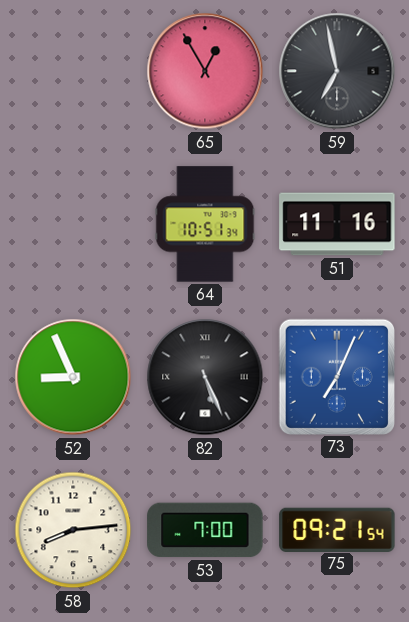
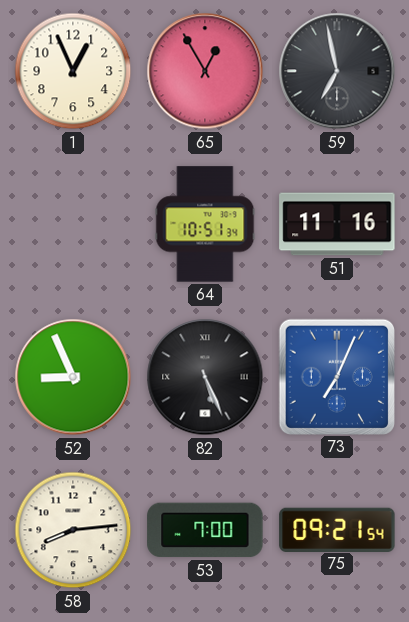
1: none -> 12:56 (73, 71)
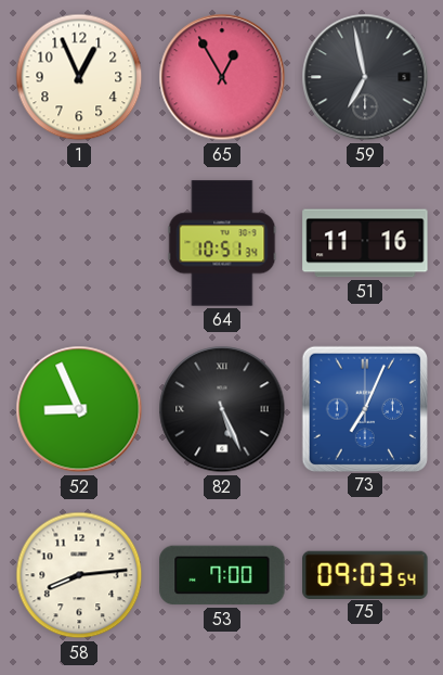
75: 09:21 -> 09:03 (365, 574)
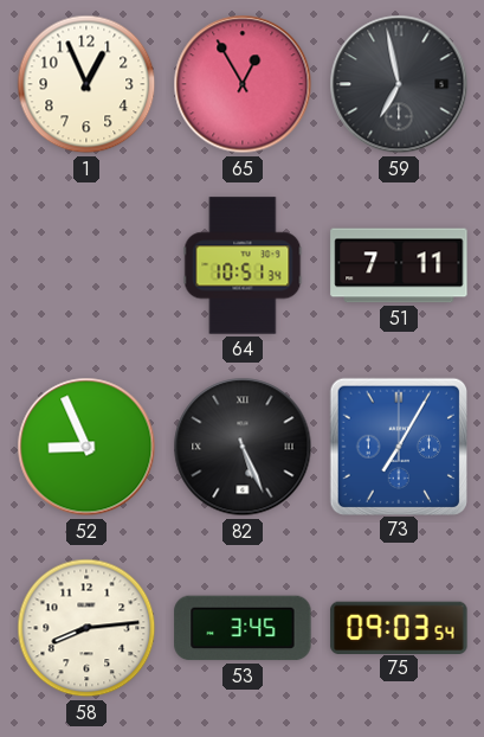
51: 11:16 -> 7:11 (399, 265)
73: 7:04 -> 7:05 (398, 446)
53: 7:00 -> 3:45 (243, 628)
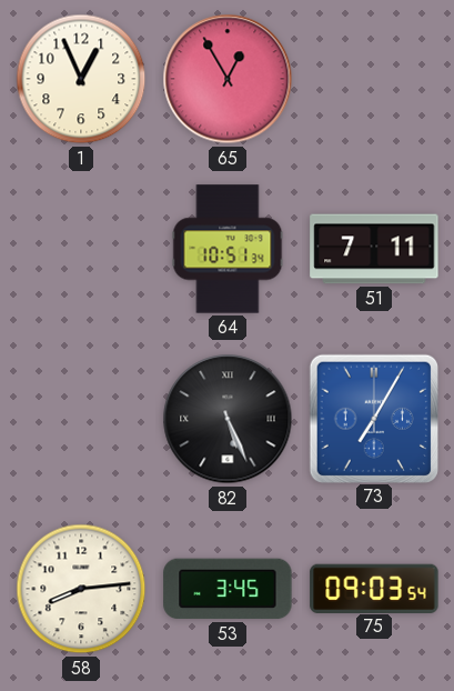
59: 6:58 -> none (399, 84)
52: 8:56 -> none (86, 447)
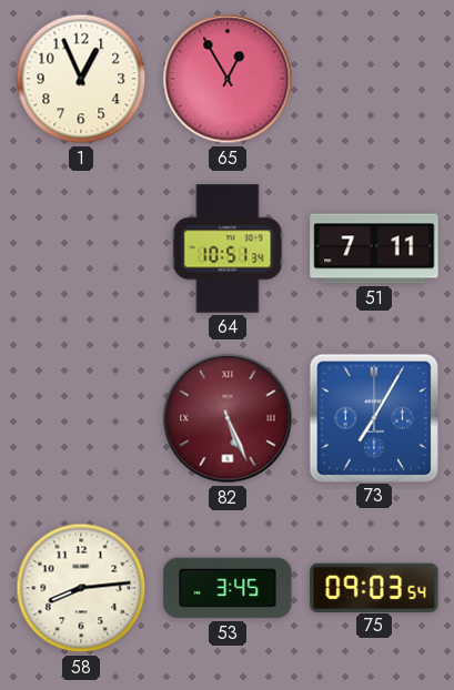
82 dial: black -> burgundy (228, 418)
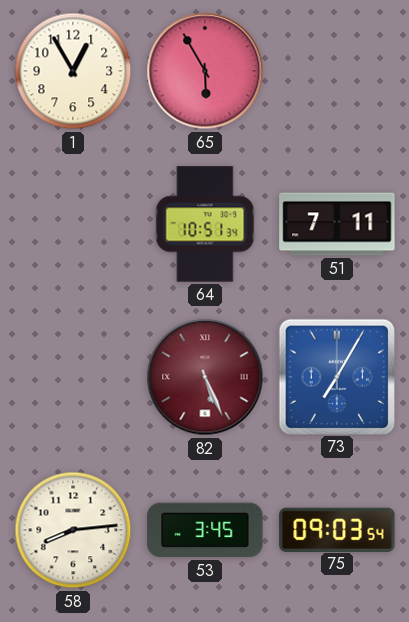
1: 12:56 -> 12:55 (73, 71)
65: 12:55 -> 5:55 (205, 71)
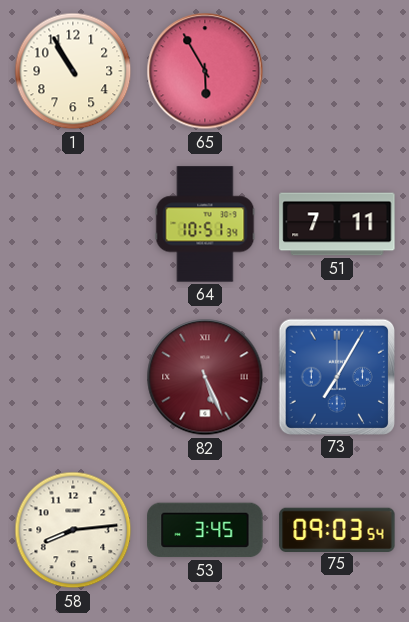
1: 12:55 -> 10:55 (73, 71)
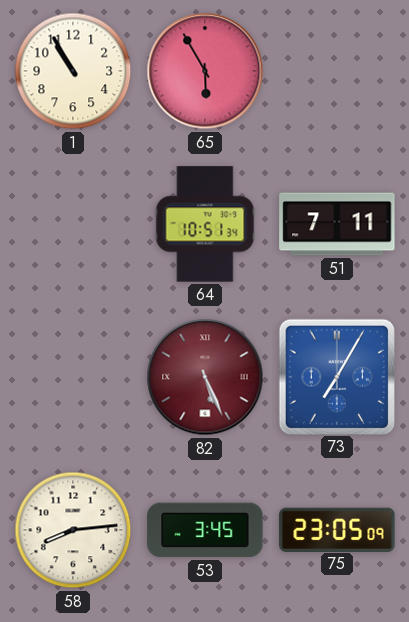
75: 09:03 -> 23:05 (337, 529)
